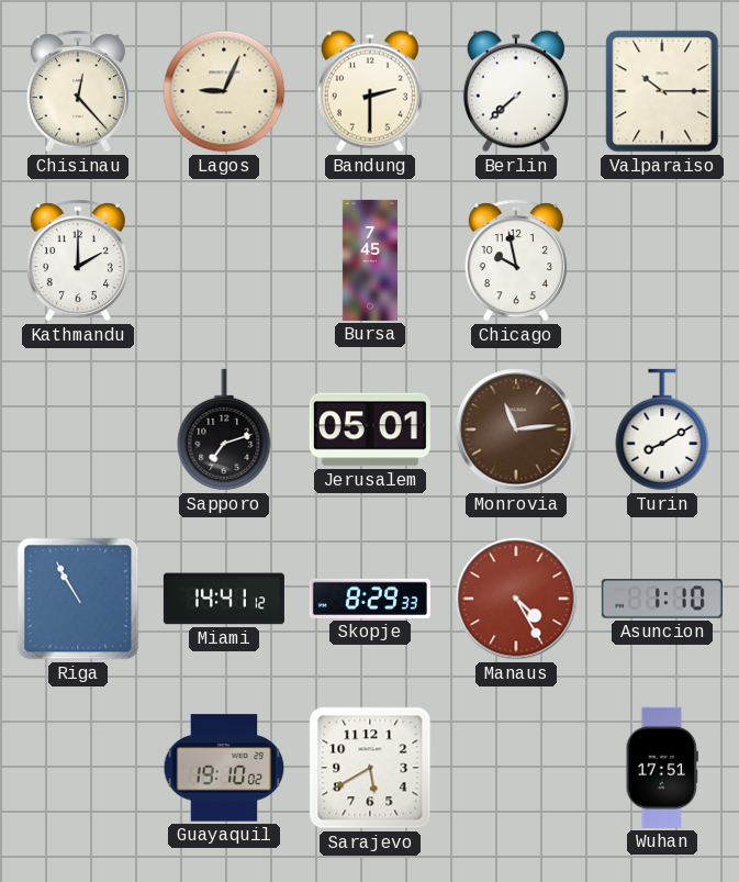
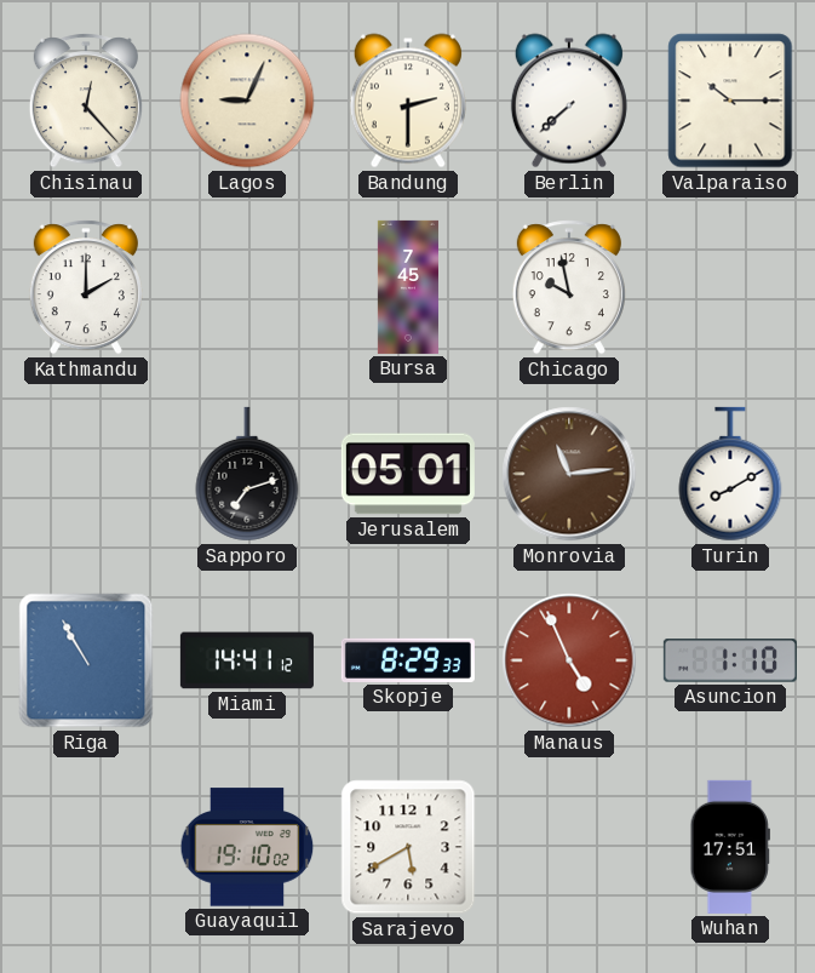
Manaus: 4:25 -> 4:56 (569, 660)
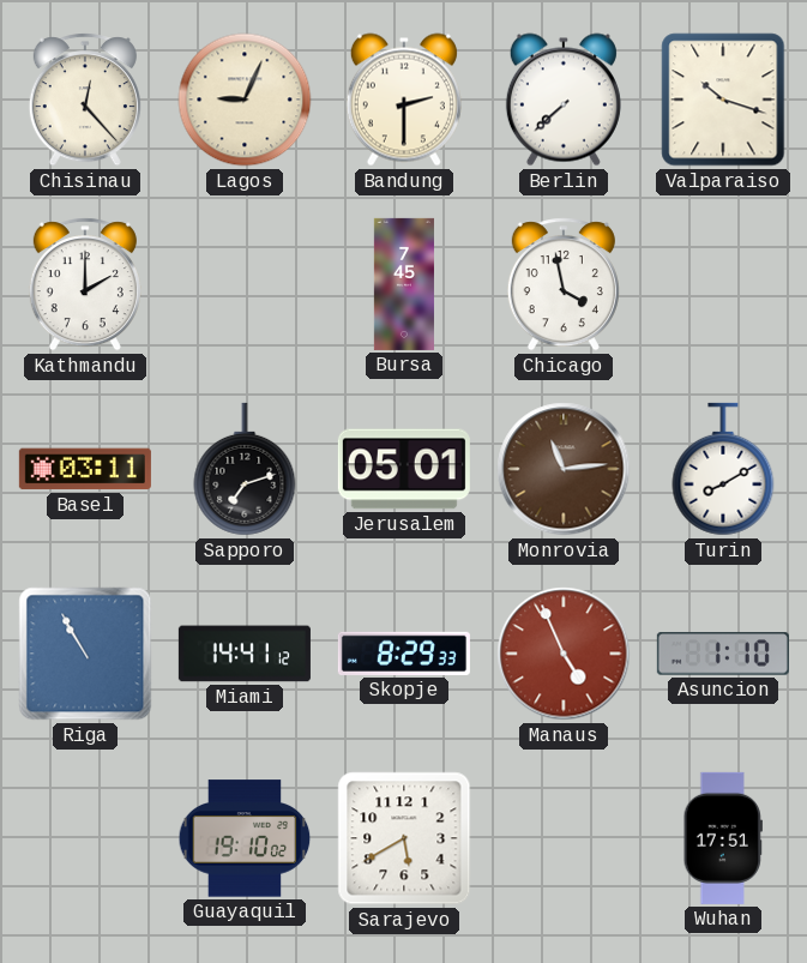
Valparaiso: 10:15 -> 10:18 (723, 100)
Chicago: 9:58 -> 3:58 (564, 284)
Basel: none -> 03:11 (85, 469)
